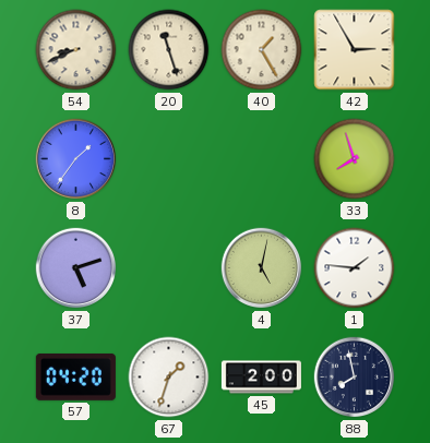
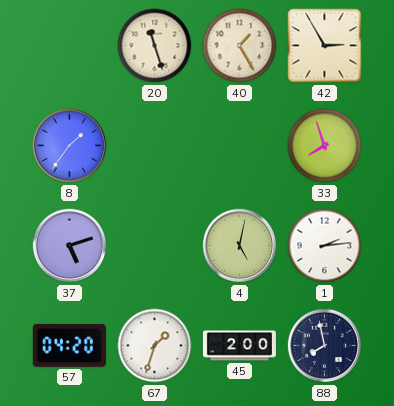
54: 8:41 -> none (76, 50)
1: 1:46 -> 2:14 (325, 246)
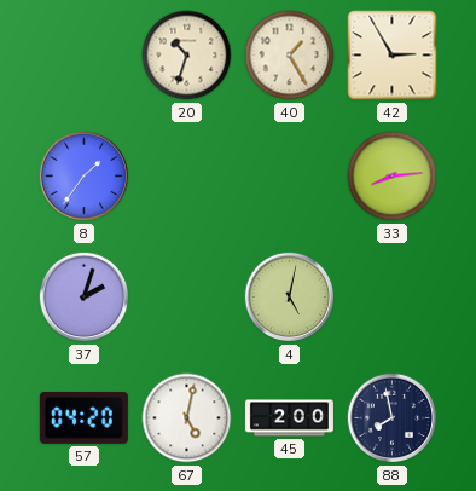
20: 11:27 -> 10:33 (187, 56)
33: 7:57 -> 8:14 (393, 177)
37: 5:12 -> 2:03 (85, 298)
1: 2:14 -> none (325, 246)
67: 1:33 -> 5:02 (187, 418)
